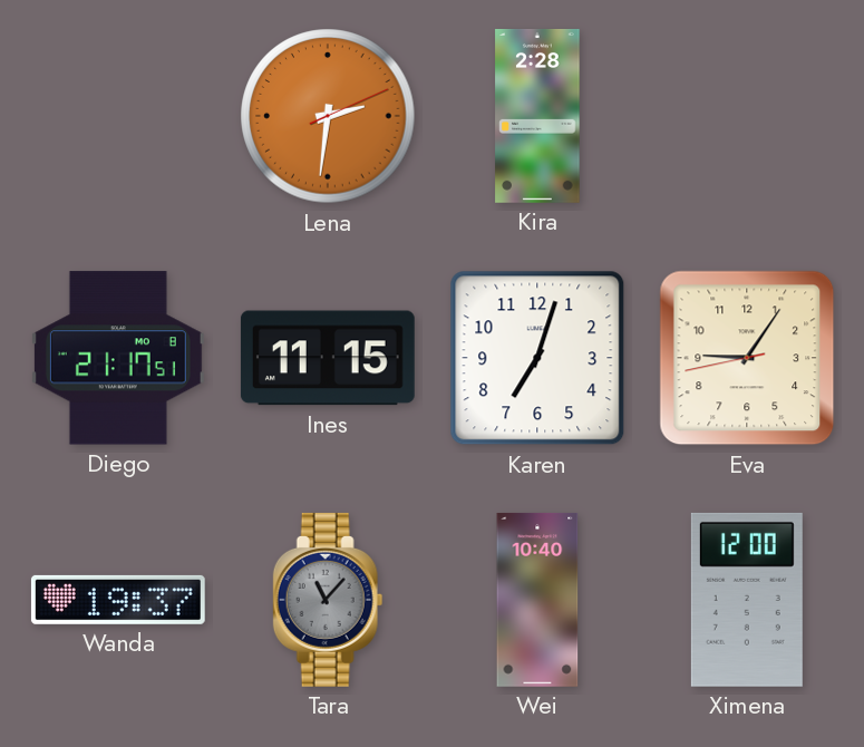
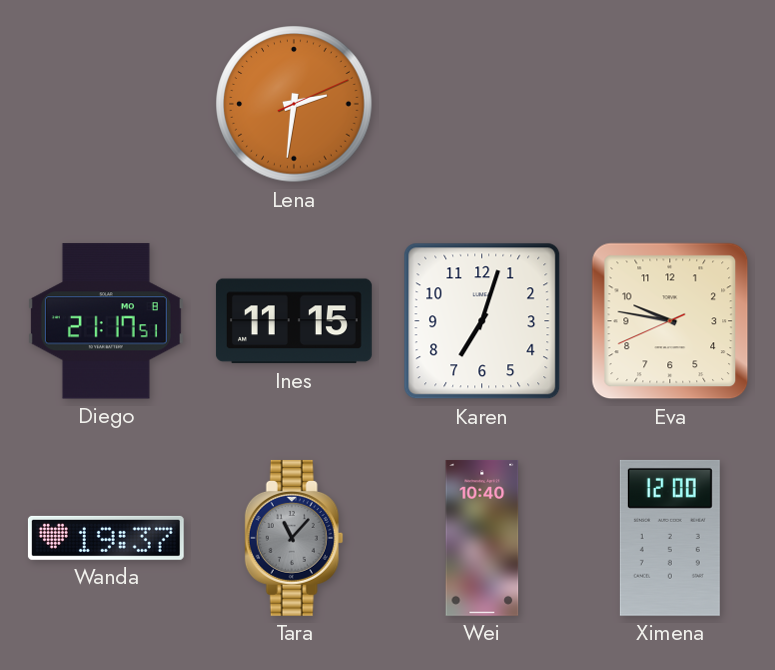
Kira: 2:28 -> none (537, 116)
Eva: 9:05 -> 9:46 (670, 321)
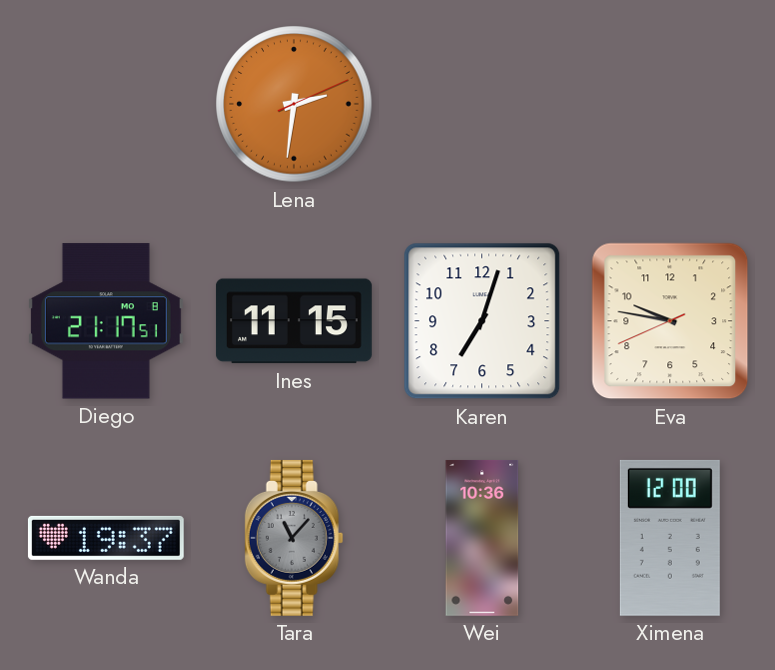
Wei: 10:40 -> 10:36 (482, 538)
